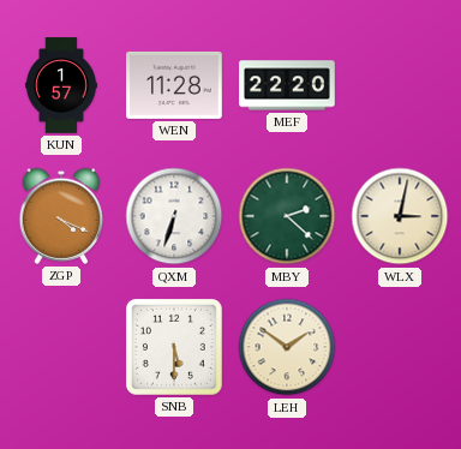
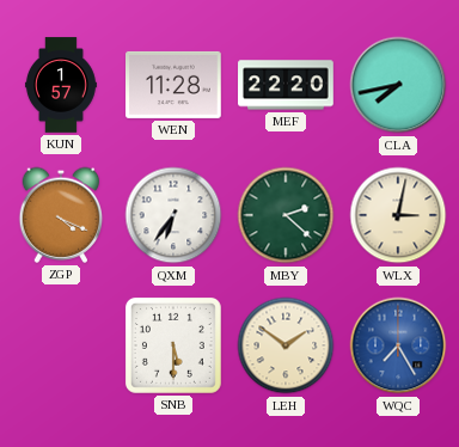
CLA: none -> 7:43 (398, 85)
QXM: 6:33 -> 6:36 (173, 215)
WQC: none -> 7:25 (398, 345)
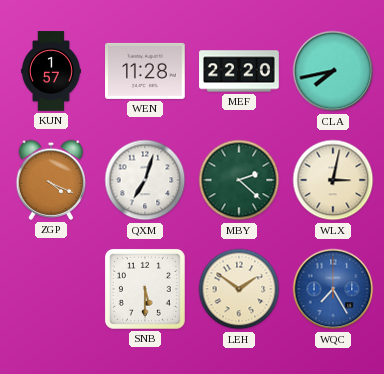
QXM: 6:36 -> 7:03 (145, 180)
